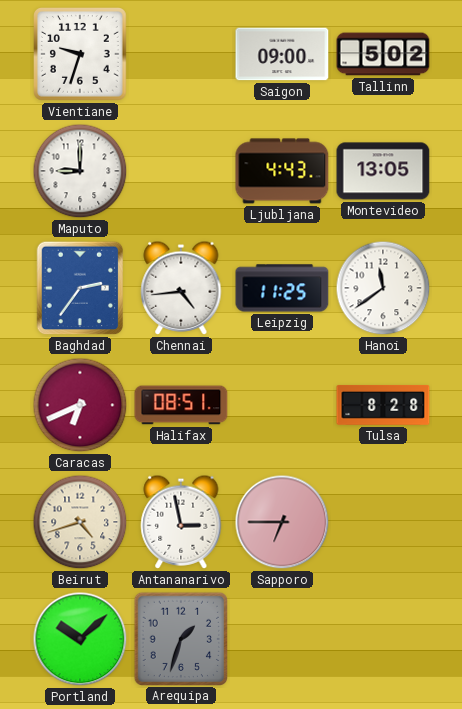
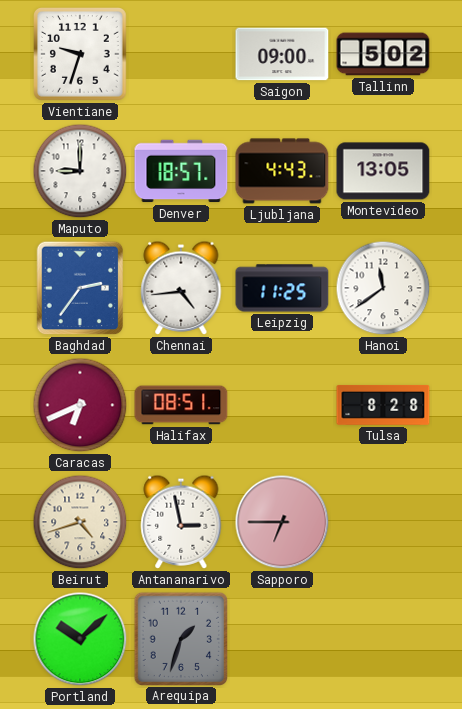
Denver: none -> 18:57 (181, 171)
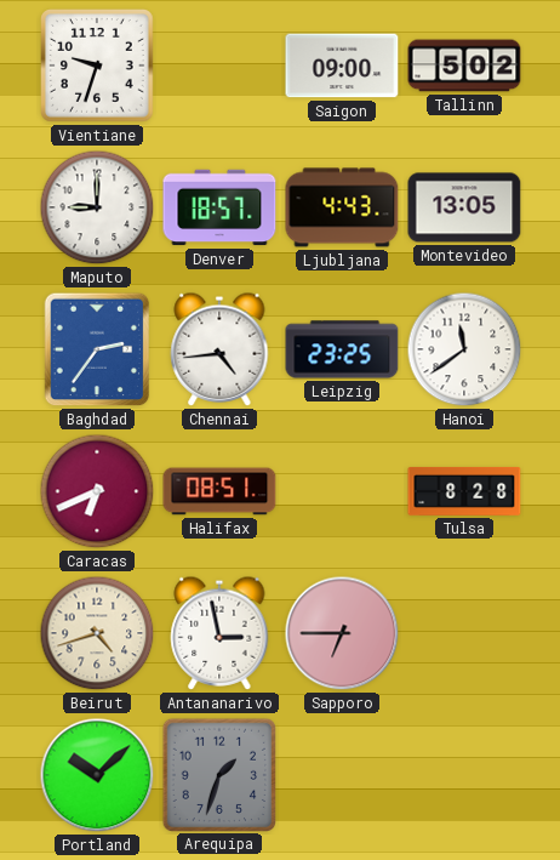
Leipzig: 11:25 -> 23:25 (342, 349)
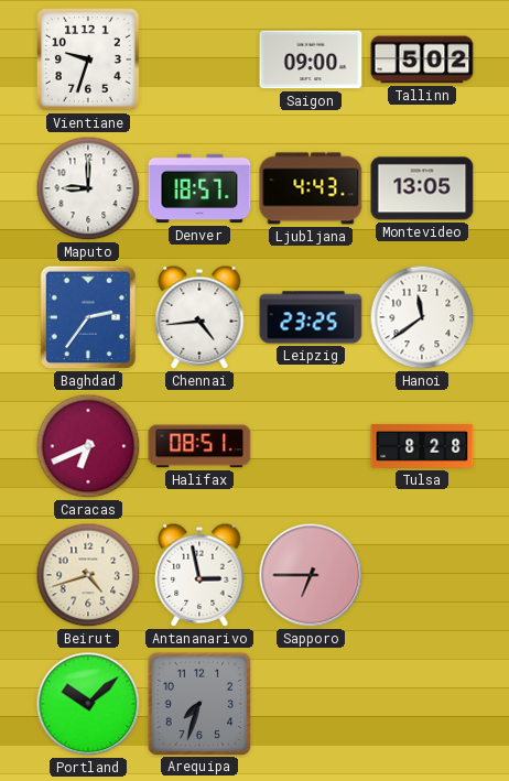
Arequipa: 1:33 -> 7:33 (198, 703)
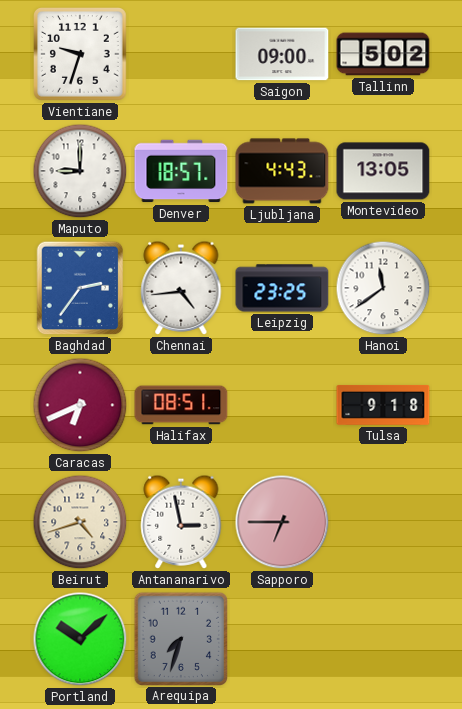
Tulsa: 8:28 -> 9:18 (383, 405)
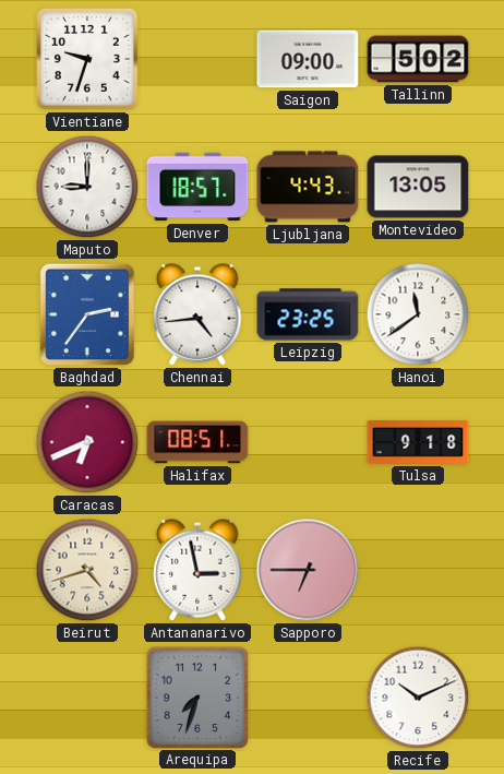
Portland: 10:08 -> none (80, 639)
Recife: none -> 10:11 (418, 698)
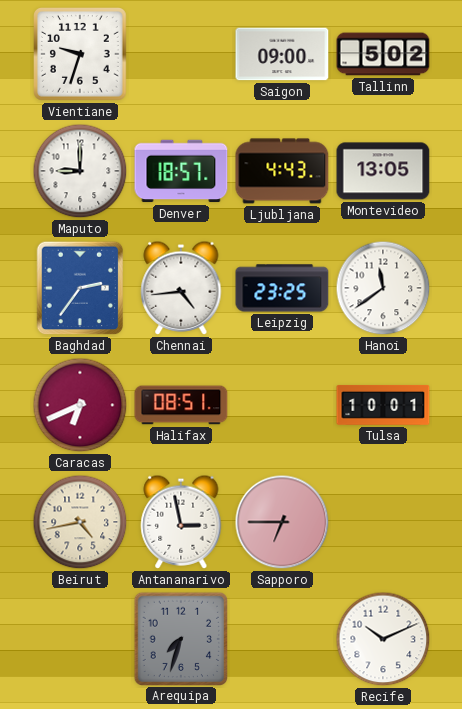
Tulsa: 9:18 -> 10:01 (383, 405)
Beirut: 4:42 -> 4:43 (80, 522)
